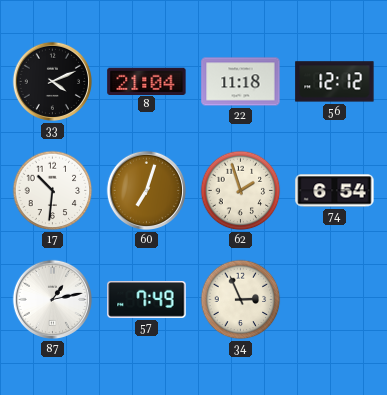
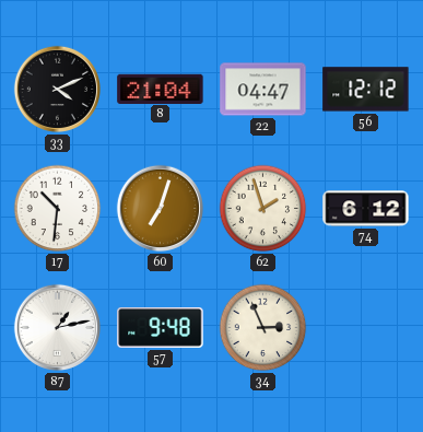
22: 11:18 -> 04:47 (263, 90)
74: 6:54 -> 6:12 (366, 209)
57: 7:49 -> 9:48 (161, 328)
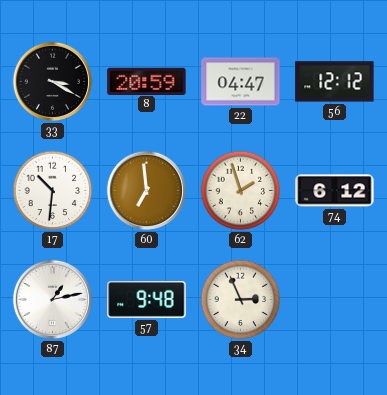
33: 4:11 -> 3:20 (52, 81)
8: 21:04 -> 20:59 (147, 81)
60: 7:03 -> 6:59 (146, 190)
